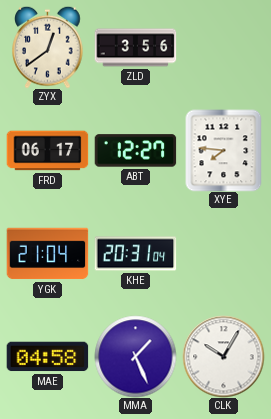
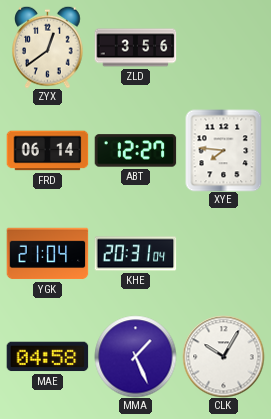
FRD: 06:17 -> 06:14 (47, 151)
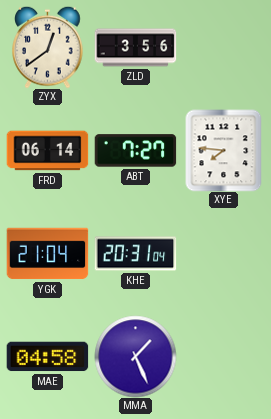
ABT: 12:27 -> 7:27 (135, 151)
CLK: 10:05 -> none (223, 356)
